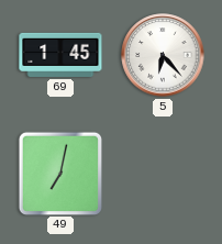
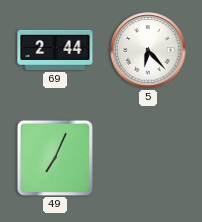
69: 1:45 -> 2:44 (55, 50)
49: 7:02 -> 7:04 (54, 157)
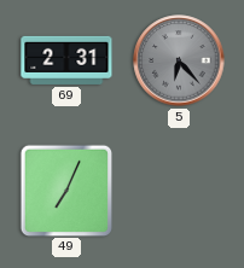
69: 2:44 -> 2:31 (66, 60)
5 dial: white -> grey (179, 60)
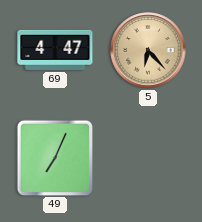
69: 2:31 -> 4:47 (55, 50)
5 dial: grey -> champagne (148, 50)
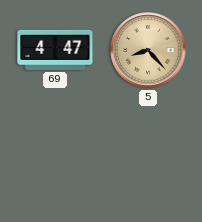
5: 6:23 -> 8:23 (148, 50)
49: 7:04 -> none (54, 157)
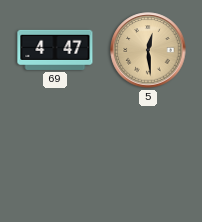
5: 8:23 -> 12:29 (148, 50)
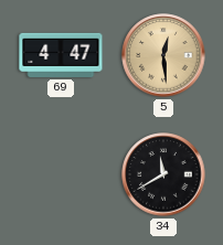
34: none -> 11:40 (163, 174)
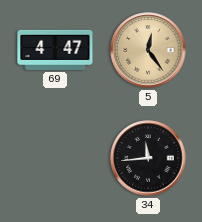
5: 12:29 -> 12:24 (148, 50)
34: 11:40 -> 11:44 (148, 158)
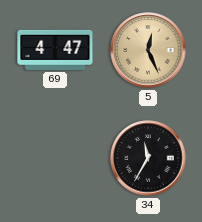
5: 12:24 -> 12:26 (148, 50)
34: 11:44 -> 11:35 (148, 158)
